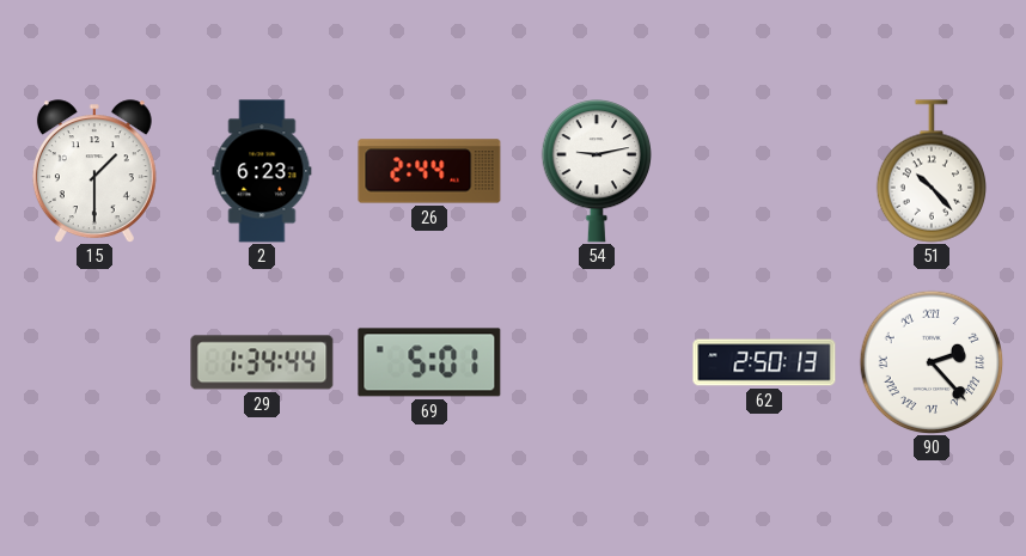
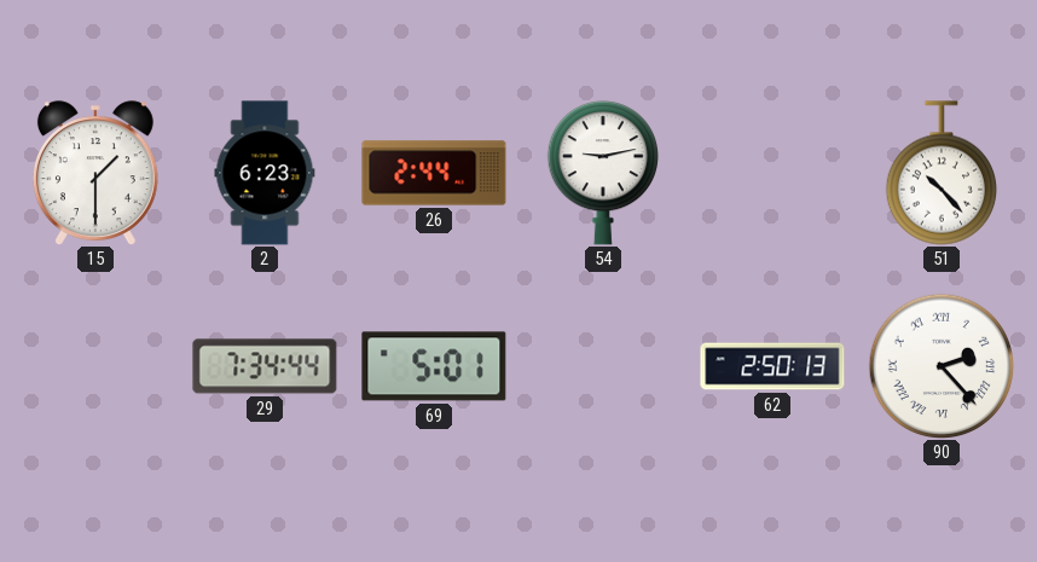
29: 1:34 -> 7:34 (265, 366)
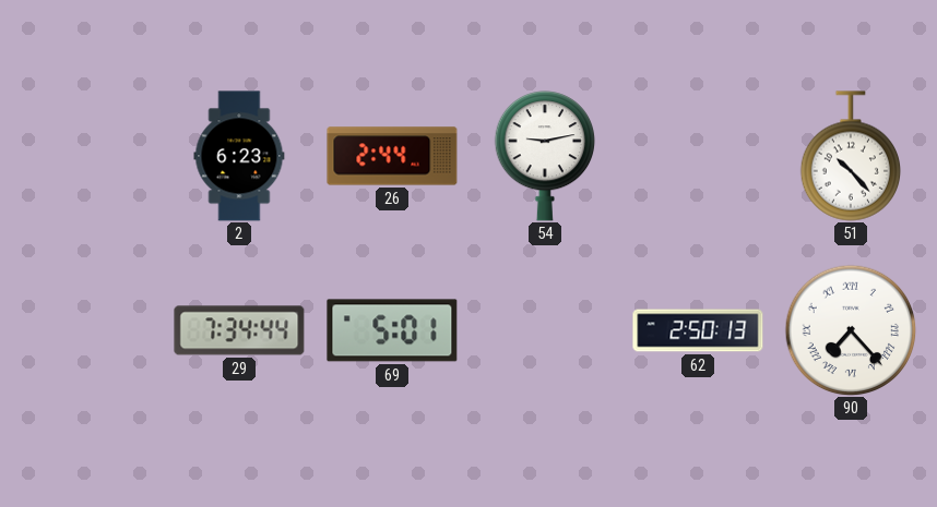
15: 1:30 -> none (95, 173)
90: 2:23 -> 7:23 (851, 330)
